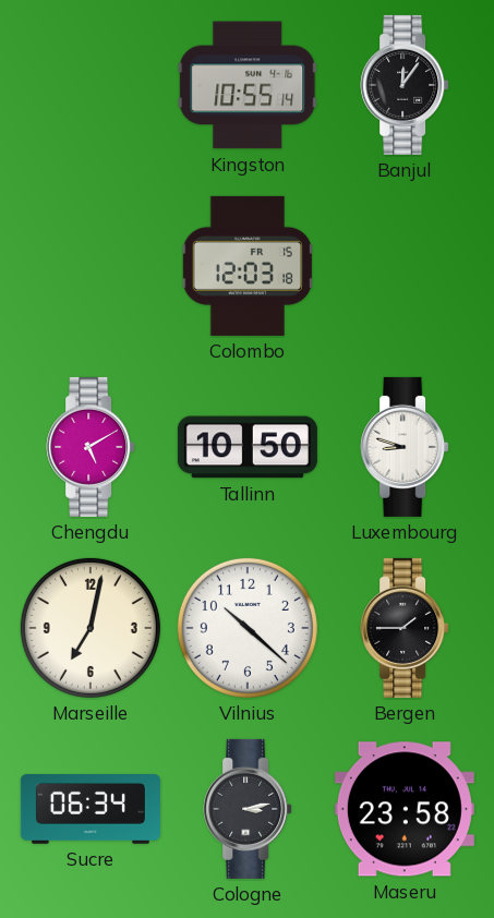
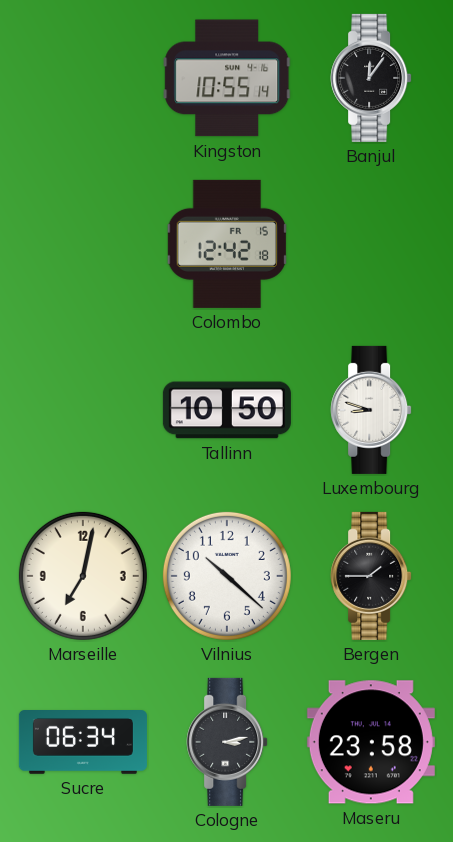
Colombo: 12:03 -> 12:42 (227, 244)
Chengdu: 5:10 -> none (91, 447)
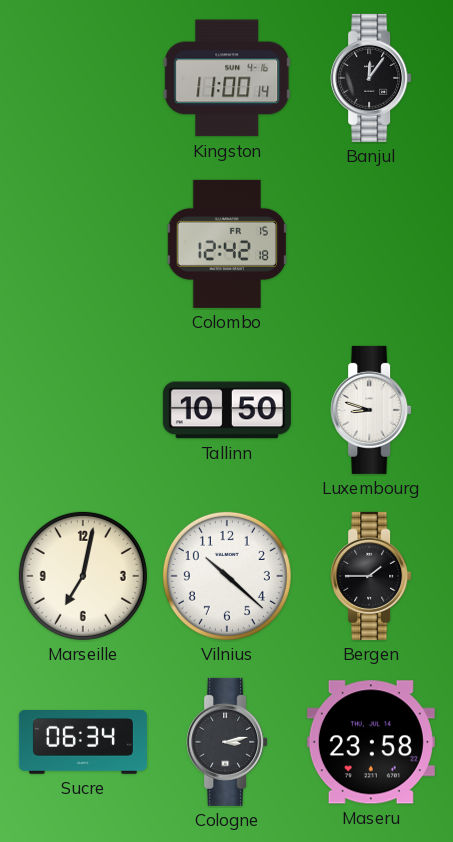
Kingston: 10:55 -> 11:00 (227, 78)
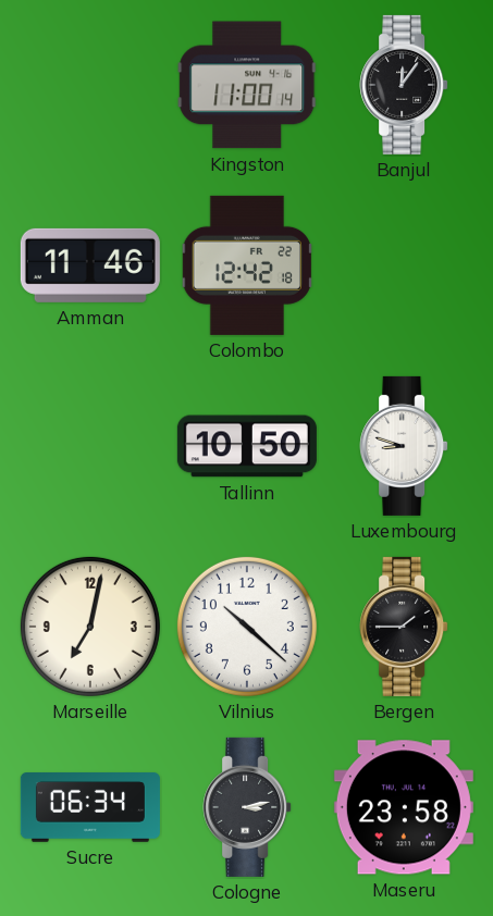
Amman: none -> 11:46 (90, 265)
Colombo date: FR 15 -> FR 22 (247, 265)
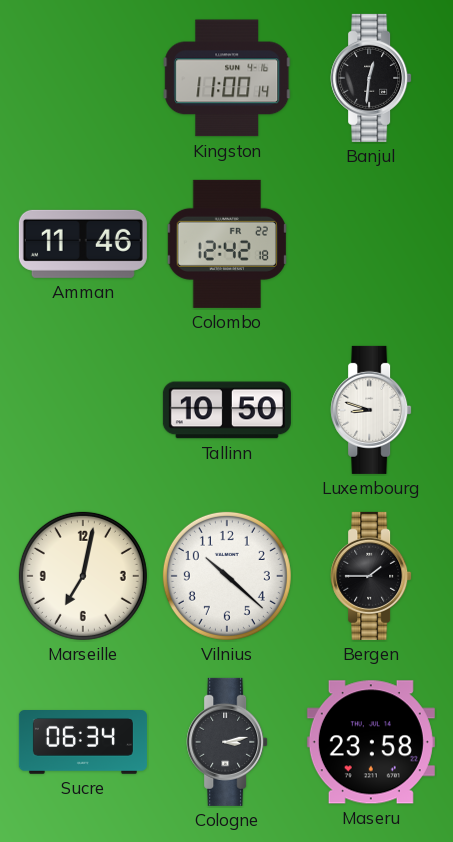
Banjul: 12:06 -> 12:31 (371, 78)
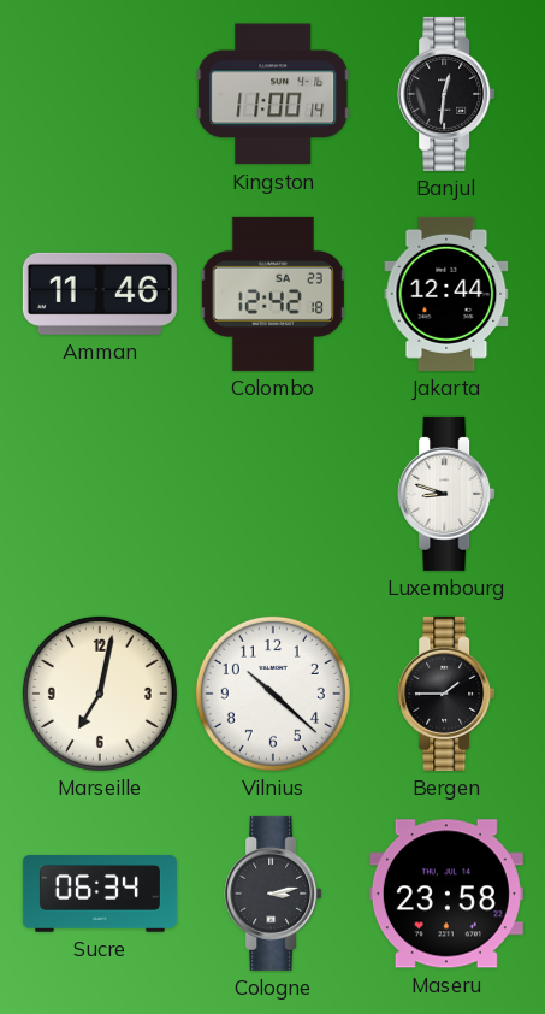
Colombo date: FR 22 -> SA 23 (273, 294)
Jakarta: none -> 12:44 (446, 294)
Tallinn: 10:50 -> none (227, 410)
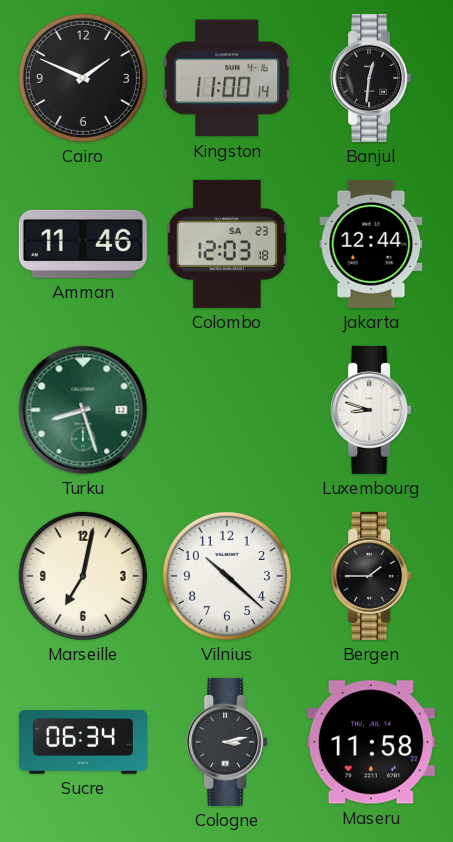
Cairo: none -> 1:49 (83, 78)
Colombo: 12:42 -> 12:03 (227, 244)
Turku: none -> 8:27 (83, 410)
Maseru: 23:58 -> 11:58 (371, 742)
